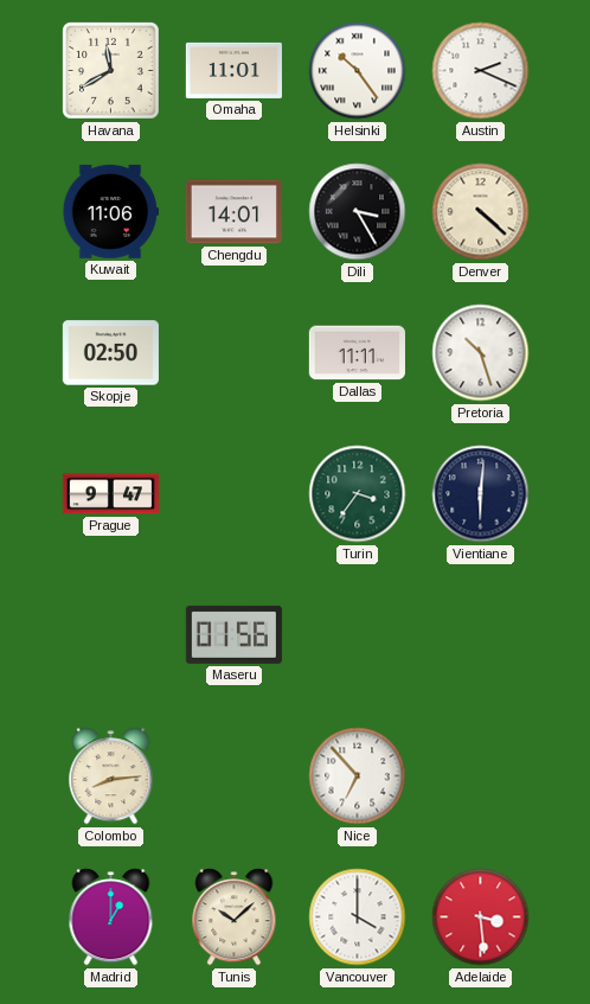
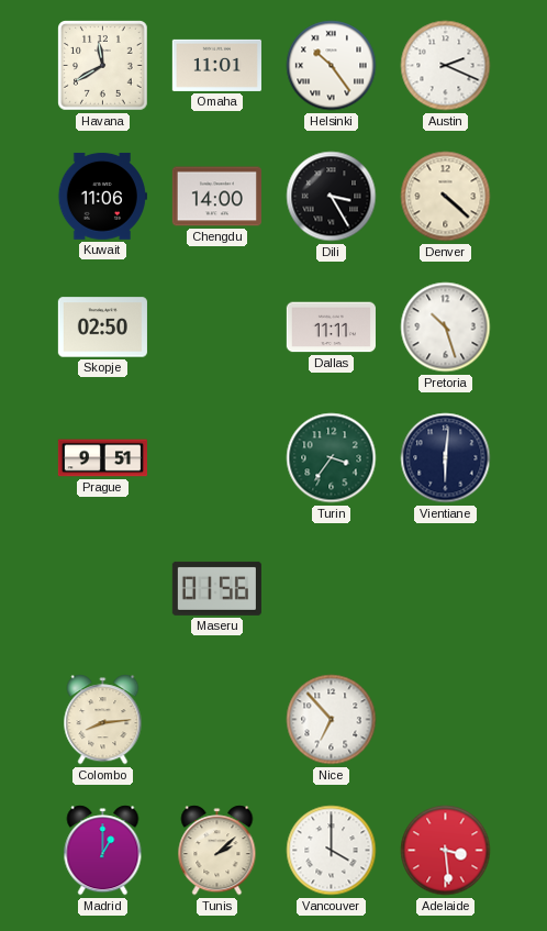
Chengdu: 14:01 -> 14:00 (216, 197)
Prague: 9:47 -> 9:51 (102, 458)
Tunis: 10:08 -> 2:08 (217, 851)
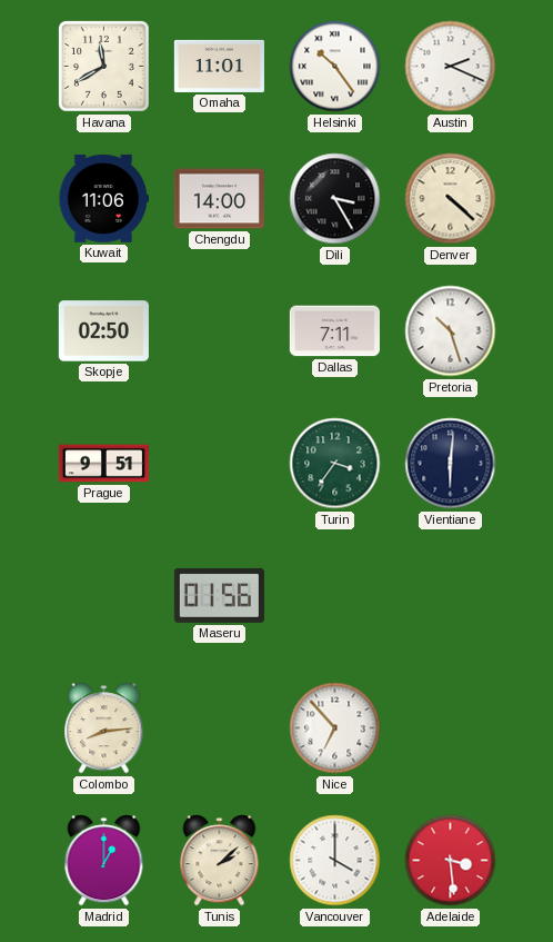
Dallas: 11:11 -> 7:11 (334, 331)
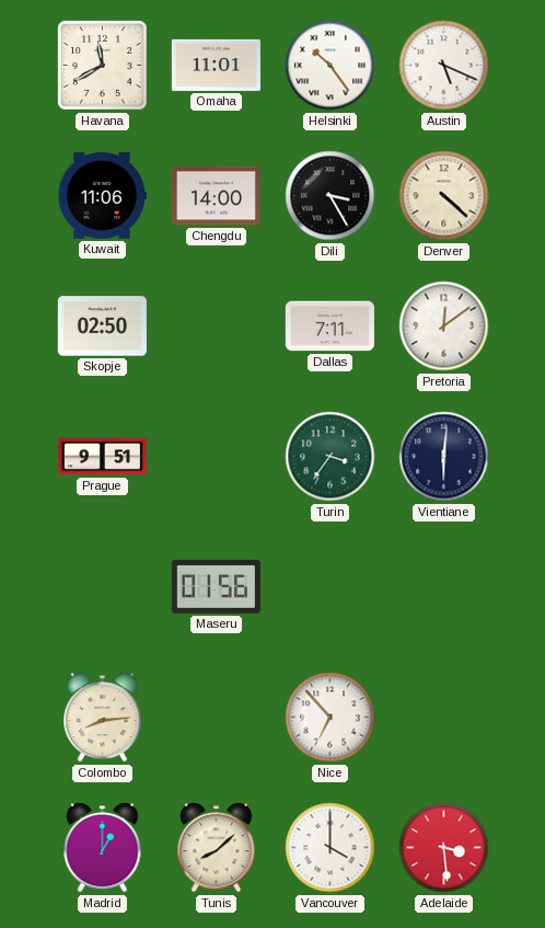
Austin: 2:19 -> 5:19 (444, 66)
Pretoria: 10:27 -> 12:09 (444, 326)
Tunis: 2:08 -> 8:08 (217, 848)
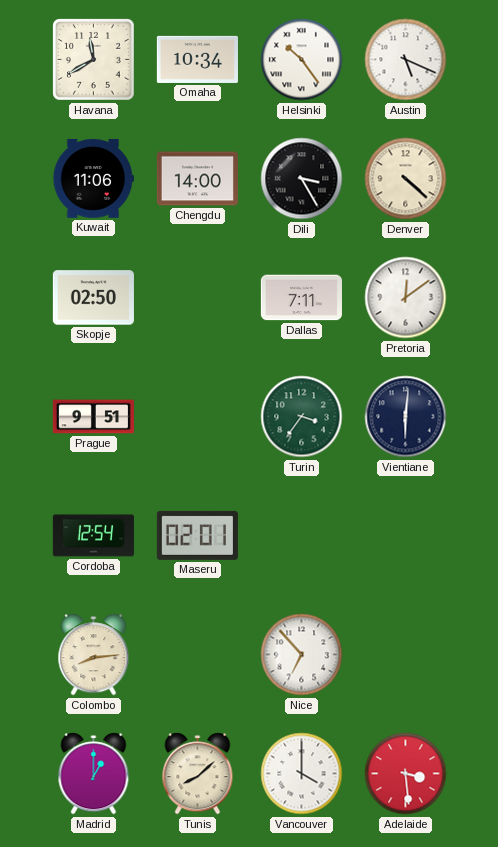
Omaha: 11:01 -> 10:34 (197, 59)
Cordoba: none -> 12:54 (93, 536)
Maseru: 01:56 -> 02:01 (197, 535)
